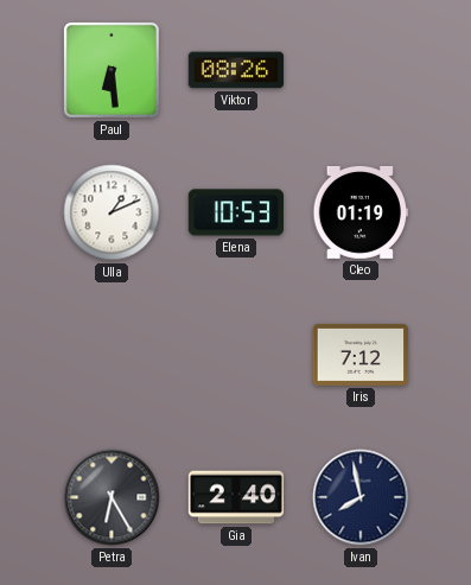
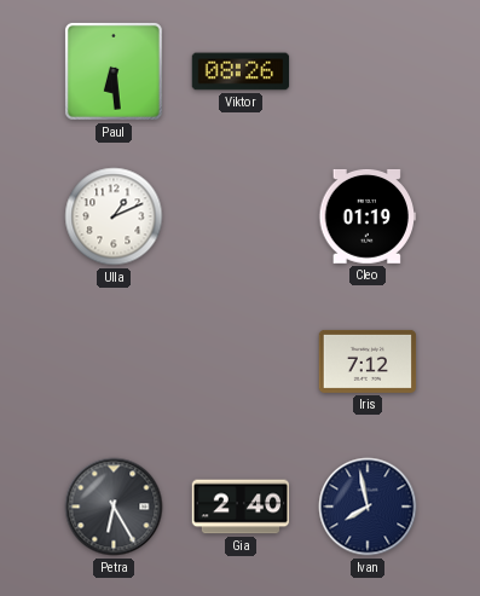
Elena: 10:53 -> none (235, 212)
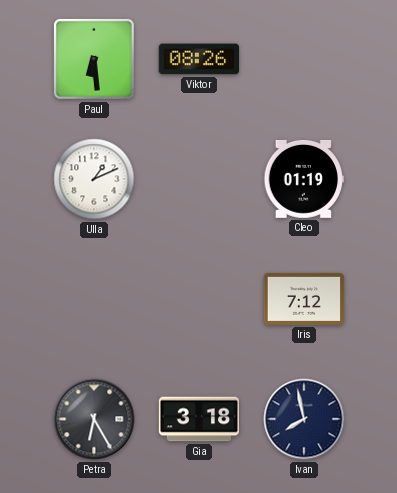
Gia: 2:40 -> 3:18 (199, 419)
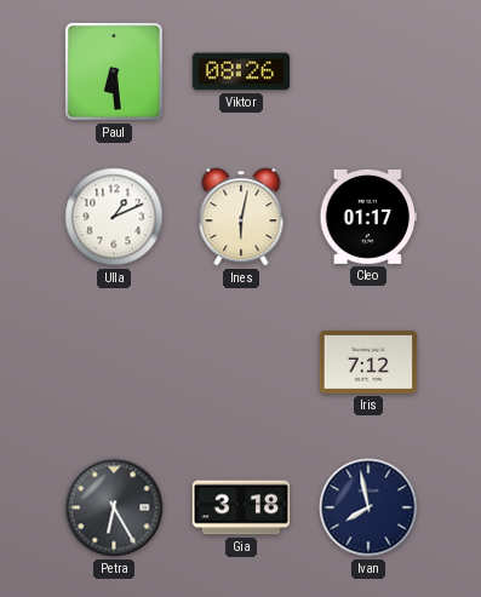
Ines: none -> 6:02 (241, 217)
Cleo: 01:19 -> 01:17 (367, 217)
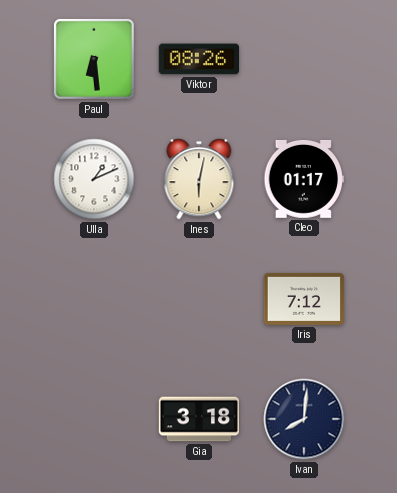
Petra: 6:25 -> none (114, 507)
Ivan: 7:58 -> 8:01 (304, 419)
